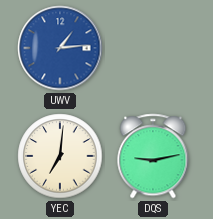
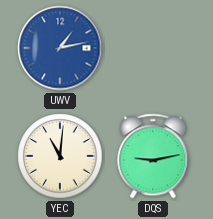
UWV: 1:14 -> 1:13 (60, 48)
YEC: 7:01 -> 11:01 (60, 156)
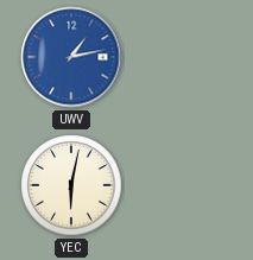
YEC: 11:01 -> 6:02 (71, 185)
DQS: 9:13 -> none (153, 156)
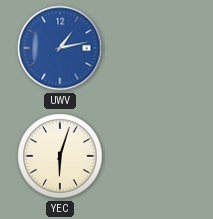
YEC: 6:02 -> 6:03 (60, 156)
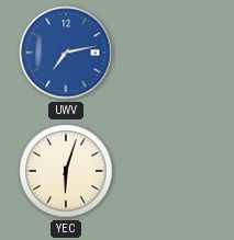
UWV: 1:13 -> 7:13 (66, 53)
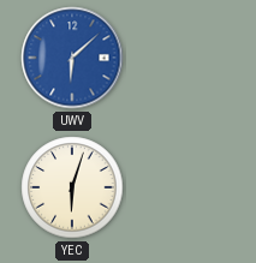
UWV: 7:13 -> 6:08 (72, 58)
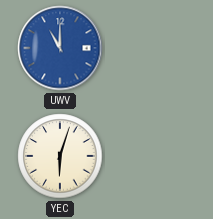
UWV: 6:08 -> 11:00 (60, 48)
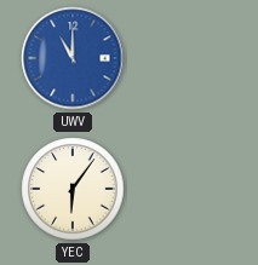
YEC: 6:03 -> 6:06 (73, 189)
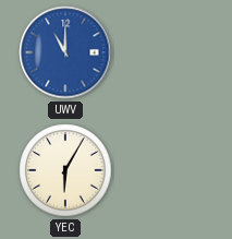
YEC: 6:06 -> 6:05 (65, 170)
